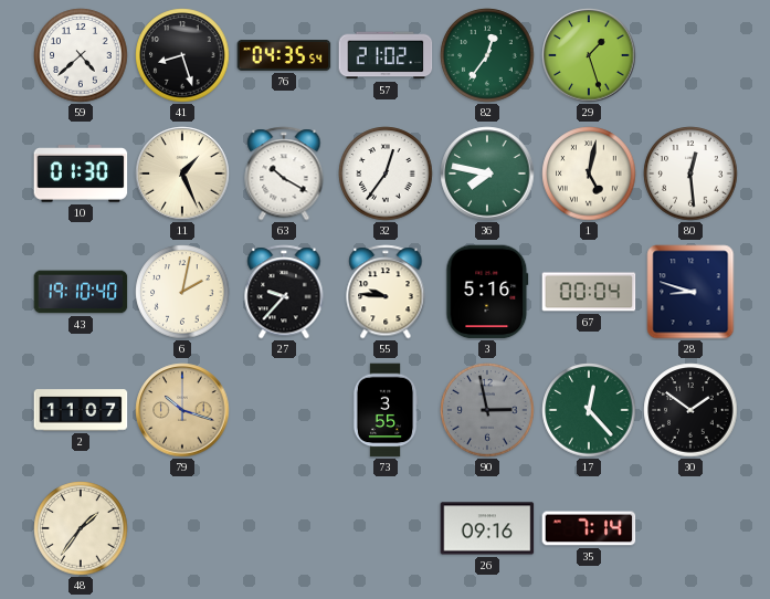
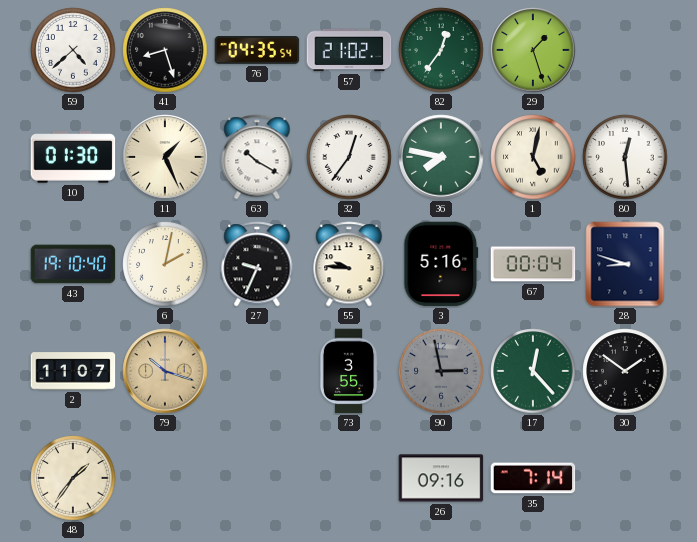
27: 9:37 -> 9:34 (257, 264)
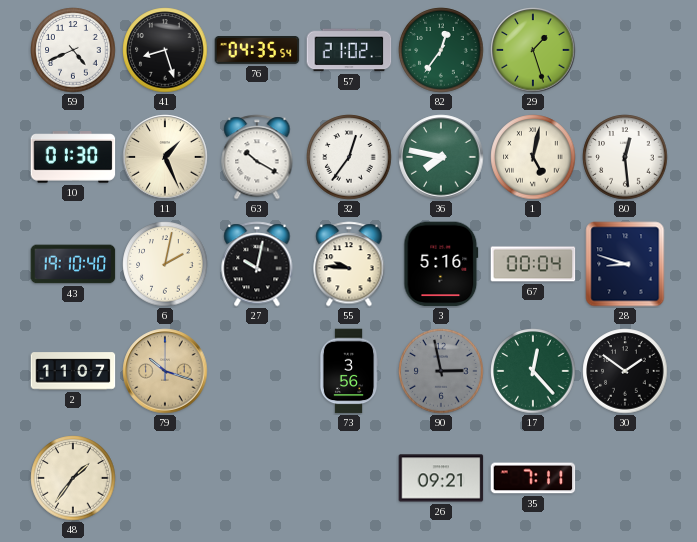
59: 4:38 -> 4:41 (73, 50)
27: 9:34 -> 10:02 (257, 264)
73: 3:55 -> 3:56 (349, 371)
26: 09:16 -> 09:21 (441, 478)
35: 7:14 -> 7:11 (533, 478)
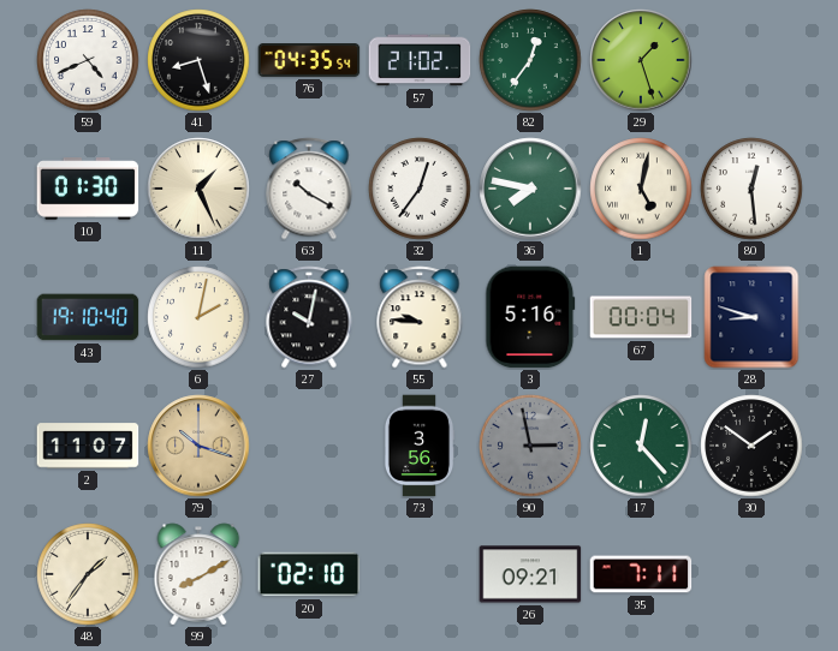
99: none -> 8:10 (198, 574)
20: none -> 02:10 (309, 574)
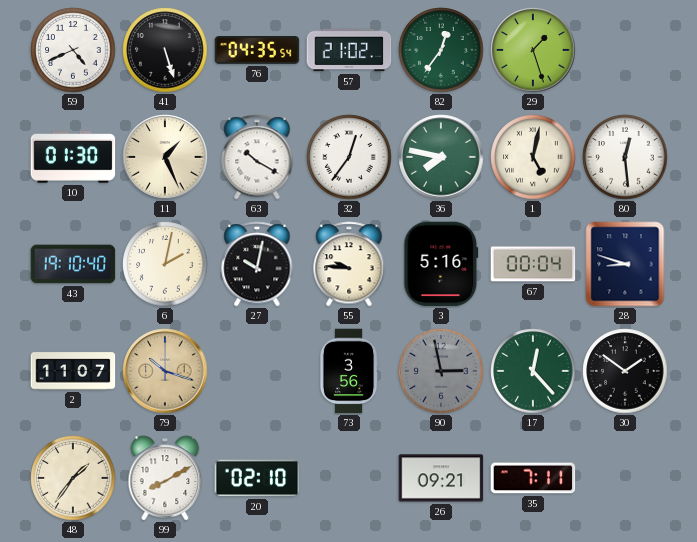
41: 8:27 -> 5:27 (165, 50)
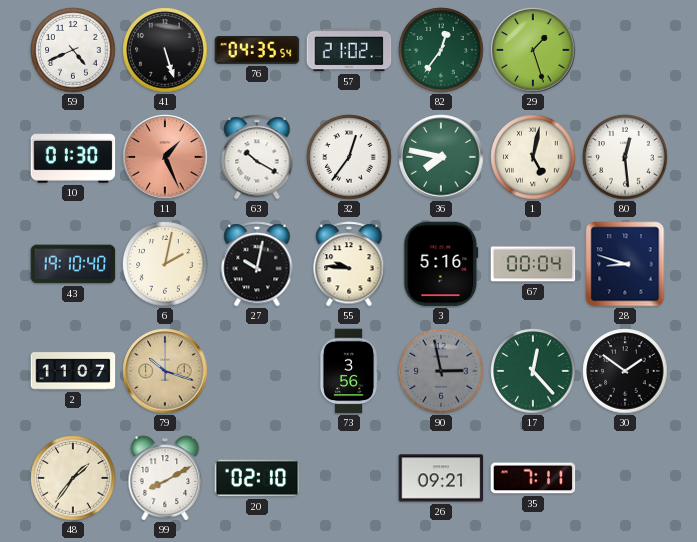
11 dial: cream -> salmon (165, 157)
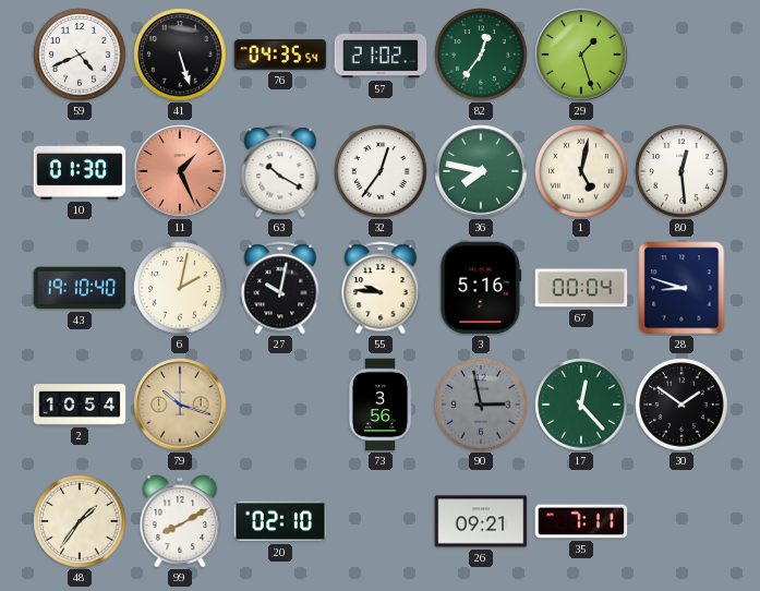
2: 11:07 -> 10:54 (80, 405)
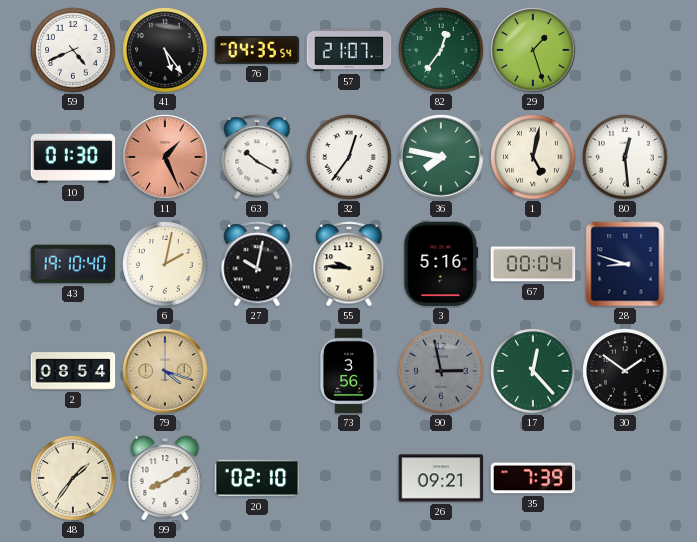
41: 5:27 -> 5:24 (165, 50)
57: 21:02 -> 21:07 (349, 50)
2: 10:54 -> 08:54 (73, 371)
79: 10:18 -> 4:18 (165, 371)
35: 7:11 -> 7:39 (533, 478)
